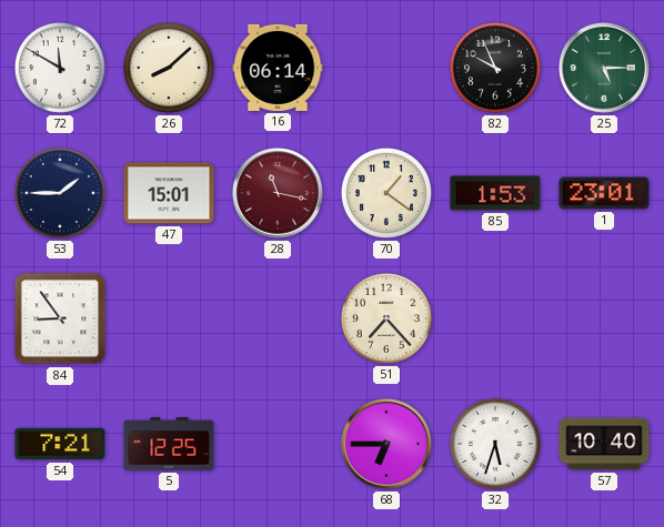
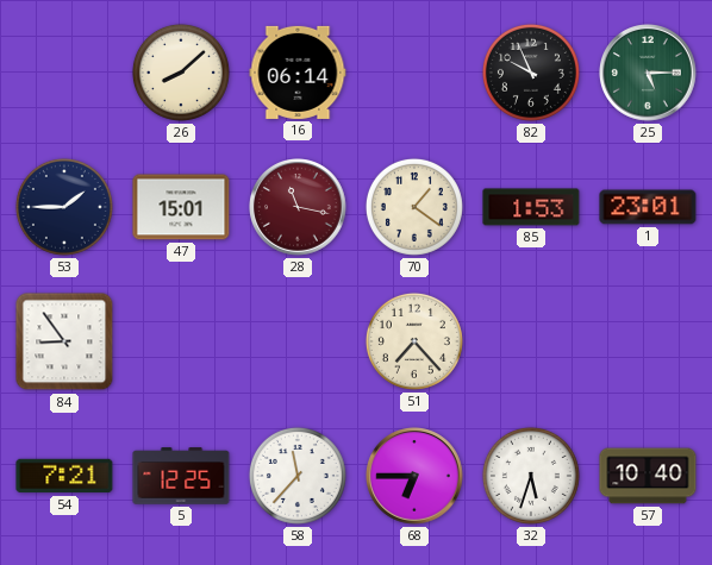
72: 11:50 -> none (60, 68)
58: none -> 11:37 (298, 476)
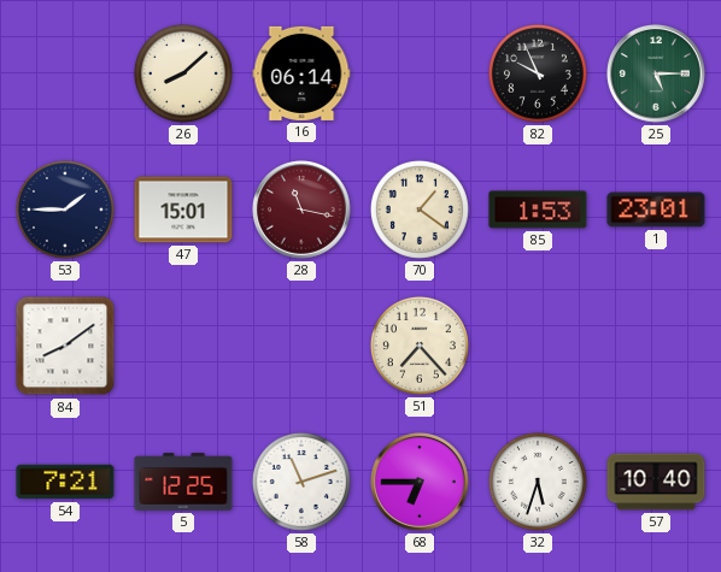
84: 8:54 -> 8:09 (65, 346)
58: 11:37 -> 11:12 (301, 482)
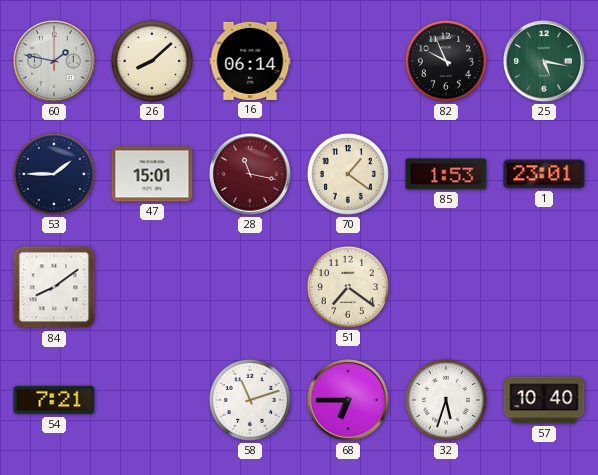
60: none -> 1:47 (55, 62)
25: 5:15 -> 5:17 (545, 62)
51: 7:23 -> 7:21 (348, 287)
5: 12:25 -> none (183, 482)
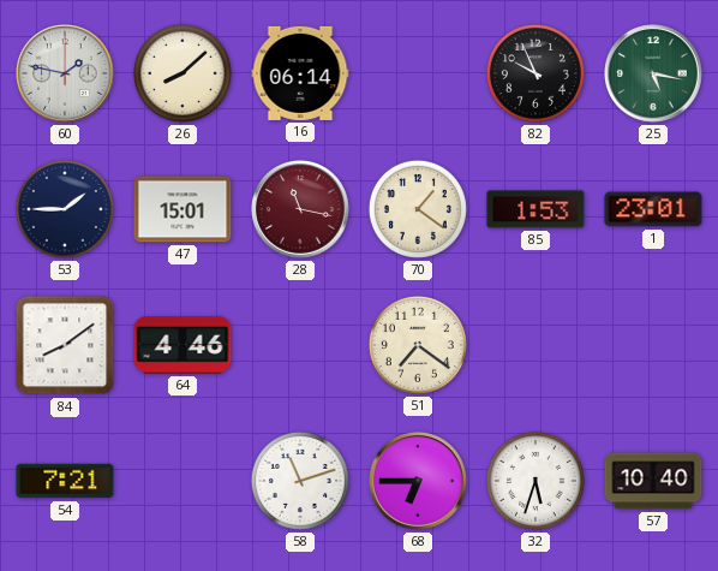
64: none -> 4:46 (183, 345)
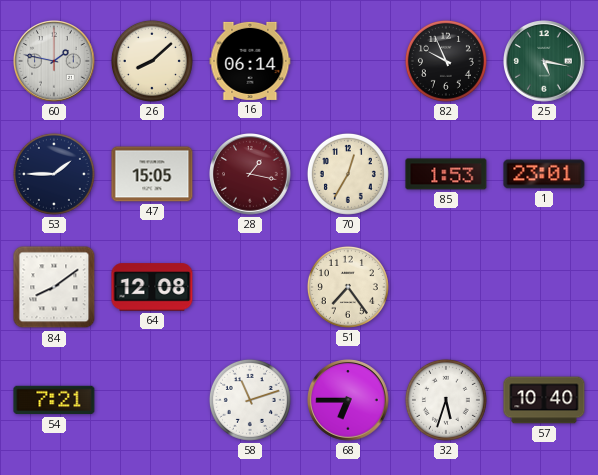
47: 15:01 -> 15:05 (152, 174)
28: 11:17 -> 1:17 (251, 175)
70: 1:21 -> 12:35 (348, 174)
64: 4:46 -> 12:08 (152, 287)
51: 7:21 -> 7:24 (348, 287)
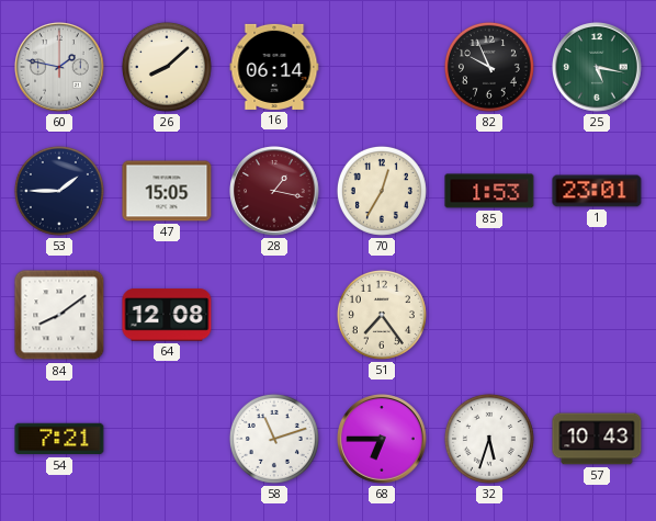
57: 10:40 -> 10:43 (597, 439)
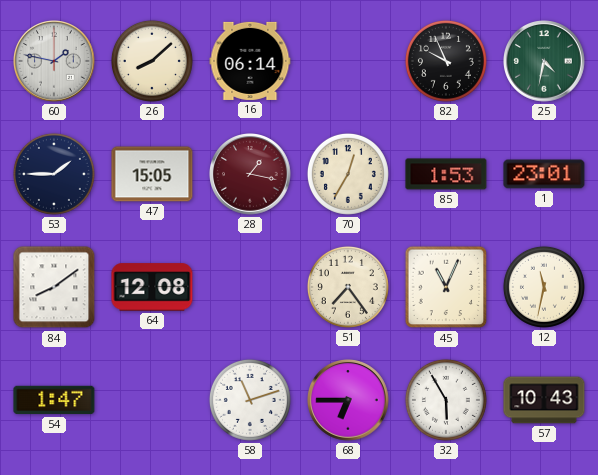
25: 5:17 -> 4:32 (545, 62)
45: none -> 11:04 (446, 287)
12: none -> 11:32 (544, 287)
54: 7:21 -> 1:47 (54, 400)
32: 5:33 -> 5:55 (446, 400)
